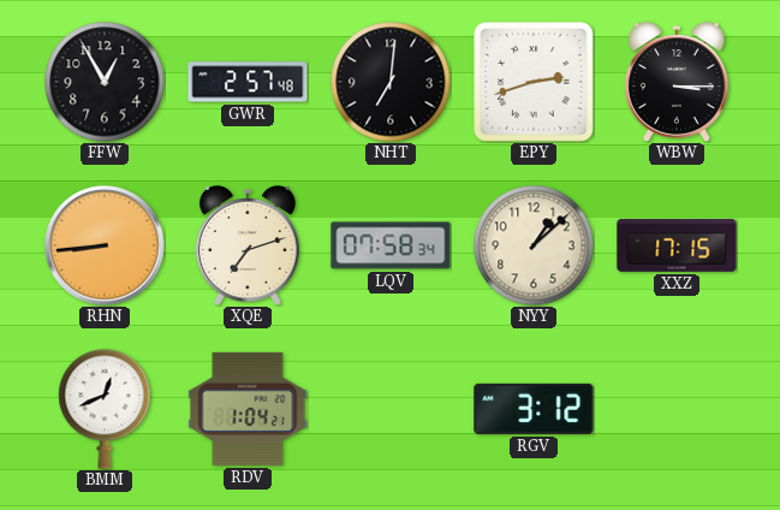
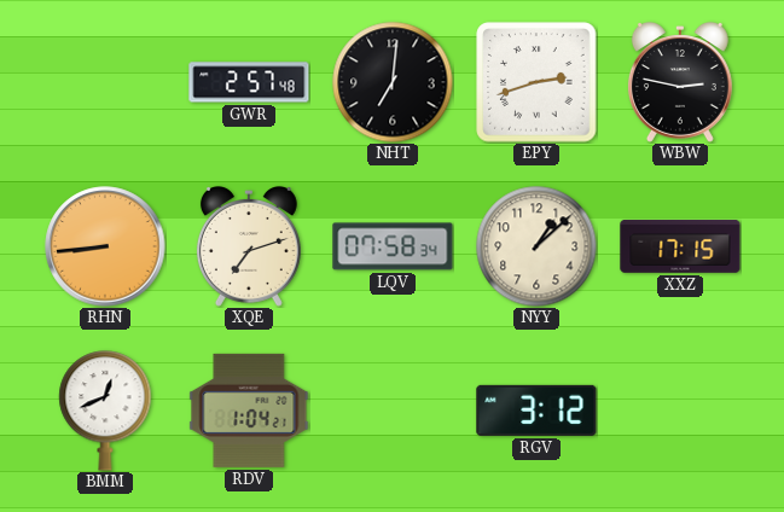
FFW: 12:55 -> none (105, 82)
WBW: 3:15 -> 2:47 (680, 83)
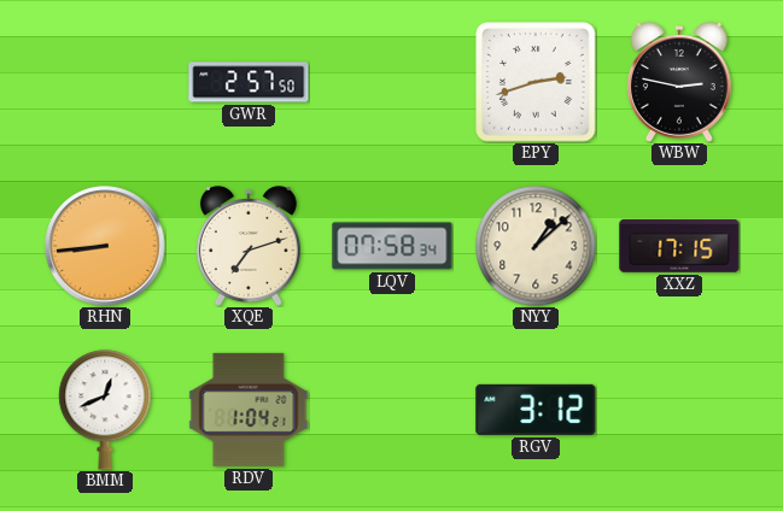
GWR: 2:57:48 -> 2:57:50 (249, 82)
NHT: 7:01 -> none (393, 82)
